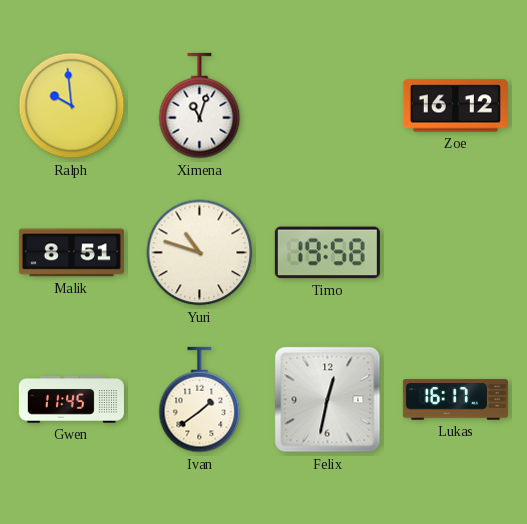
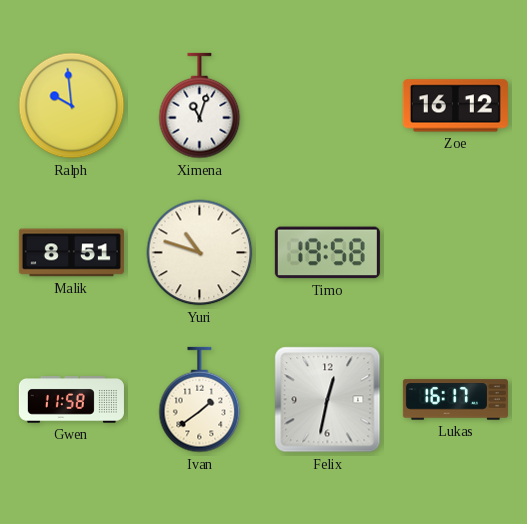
Gwen: 11:45 -> 11:58 (71, 400)
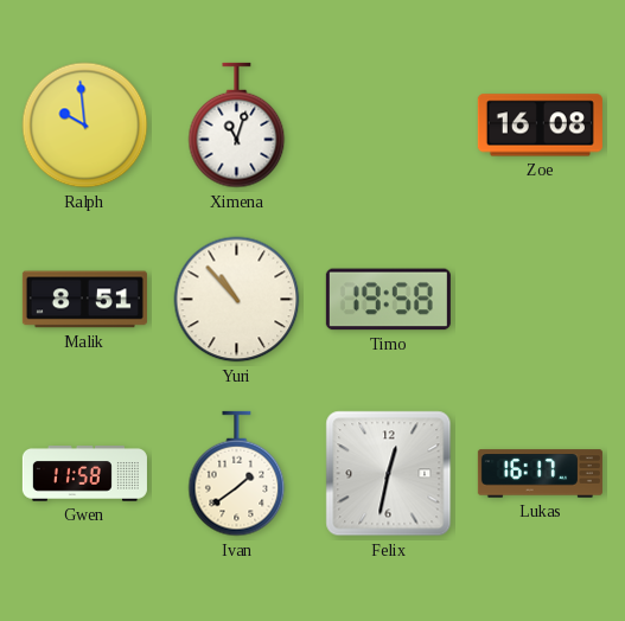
Zoe: 16:12 -> 16:08 (540, 126)
Yuri: 10:48 -> 10:53 (237, 300)
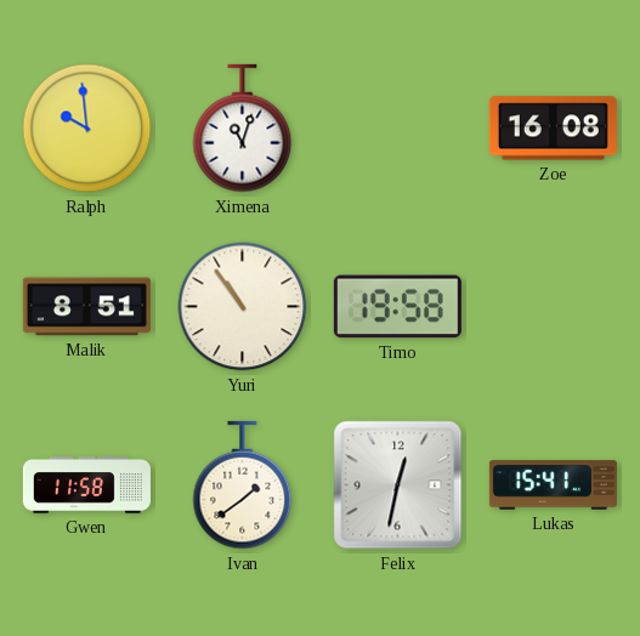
Yuri: 10:53 -> 10:54 (243, 307)
Lukas: 16:17 -> 15:41 (553, 485)
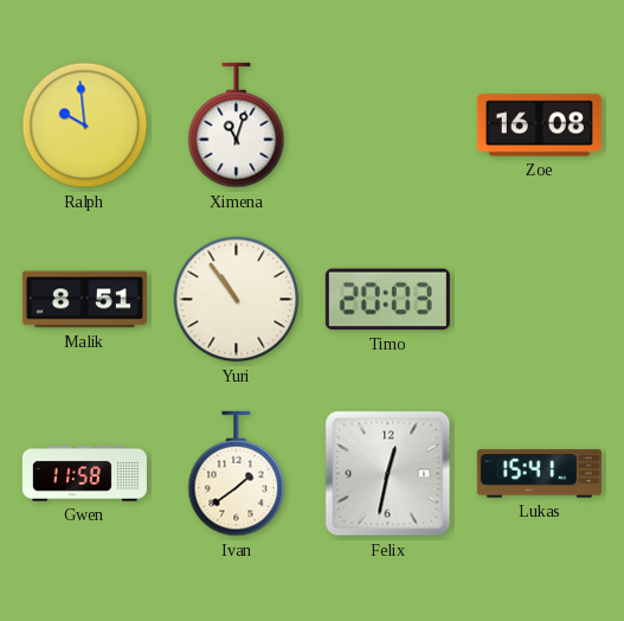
Timo: 19:58 -> 20:03 (387, 300)
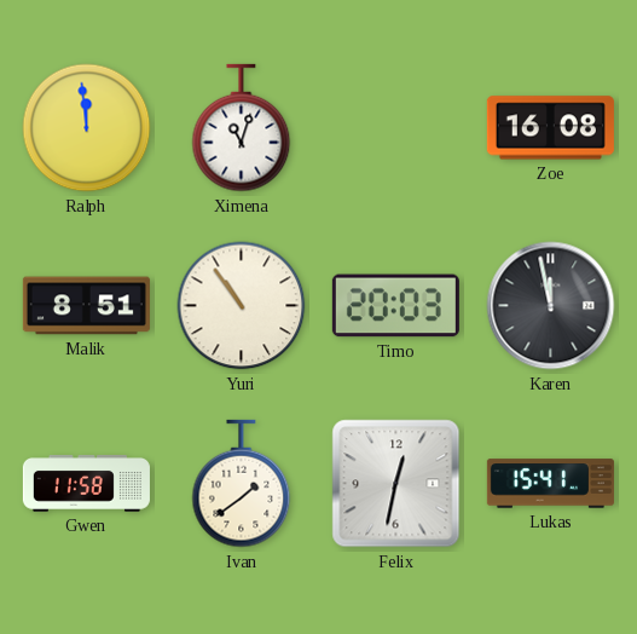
Ralph: 9:59 -> 11:59 (87, 128)
Karen: none -> 11:58 (551, 306)
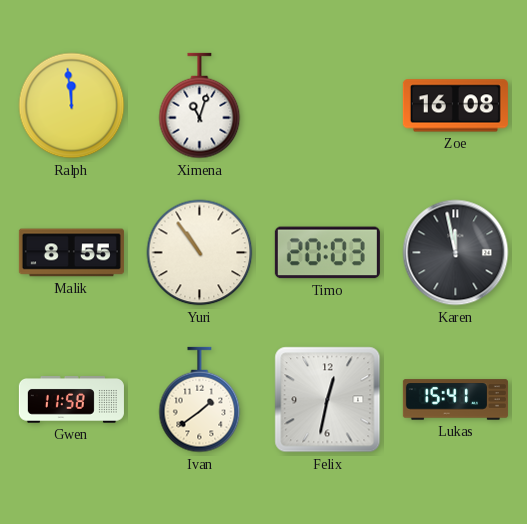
Malik: 8:51 -> 8:55 (71, 253)
